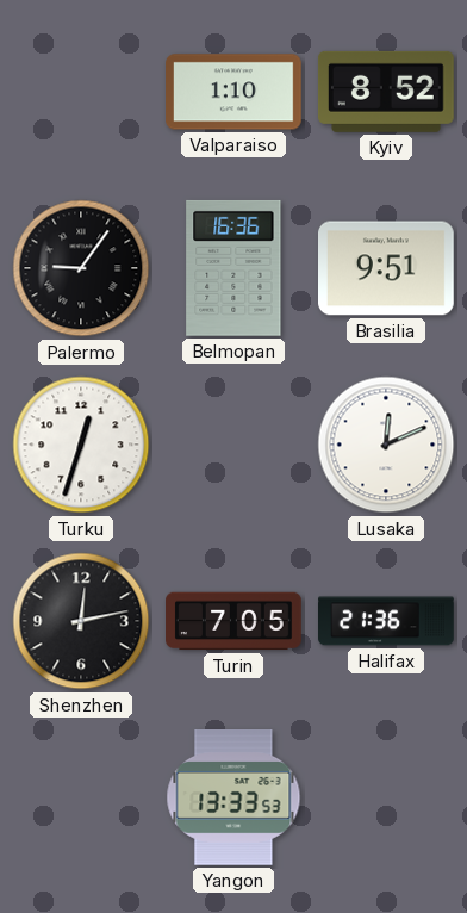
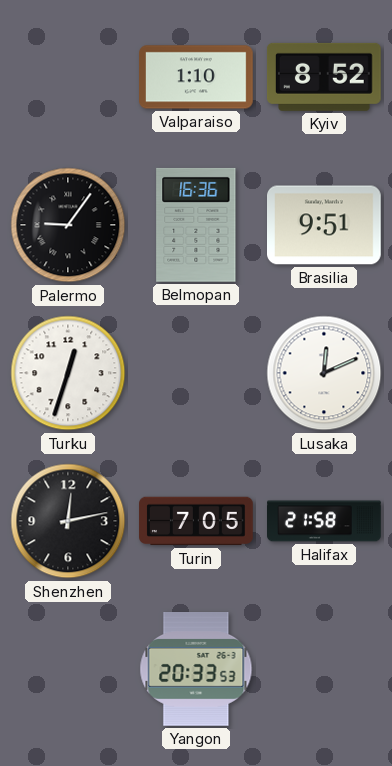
Halifax: 21:36 -> 21:58 (324, 521)
Yangon: 13:33 -> 20:33 (196, 670)
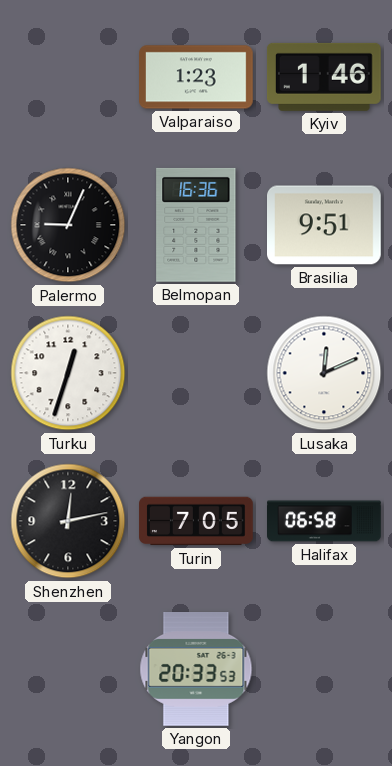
Valparaiso: 1:10 -> 1:23 (197, 77)
Kyiv: 8:52 -> 1:46 (324, 77)
Palermo: 9:06 -> 9:04 (68, 225)
Halifax: 21:58 -> 06:58 (324, 521)
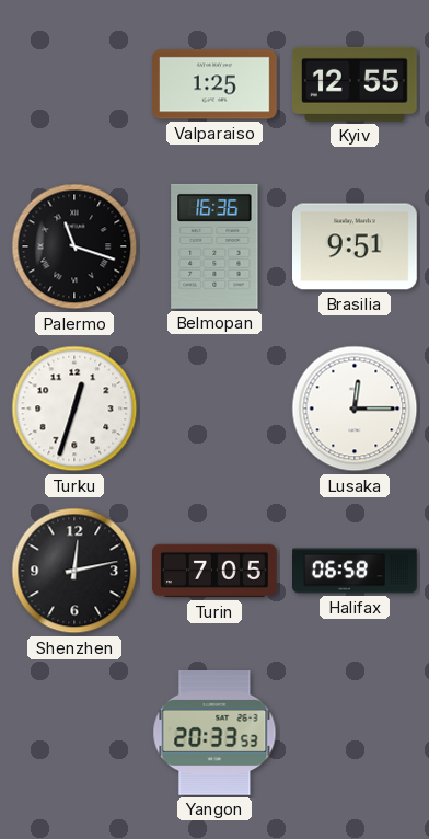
Valparaiso: 1:23 -> 1:25 (216, 84)
Kyiv: 1:46 -> 12:55 (355, 84)
Palermo: 9:04 -> 11:18 (74, 246)
Lusaka: 12:11 -> 12:15 (355, 409)
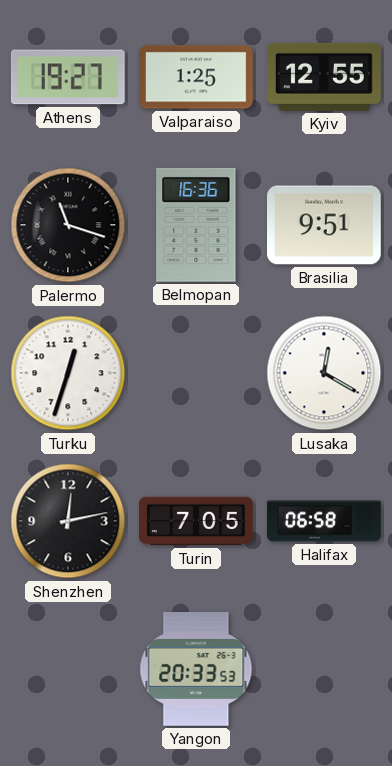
Athens: none -> 19:27 (68, 77)
Lusaka: 12:15 -> 12:20 (324, 373)
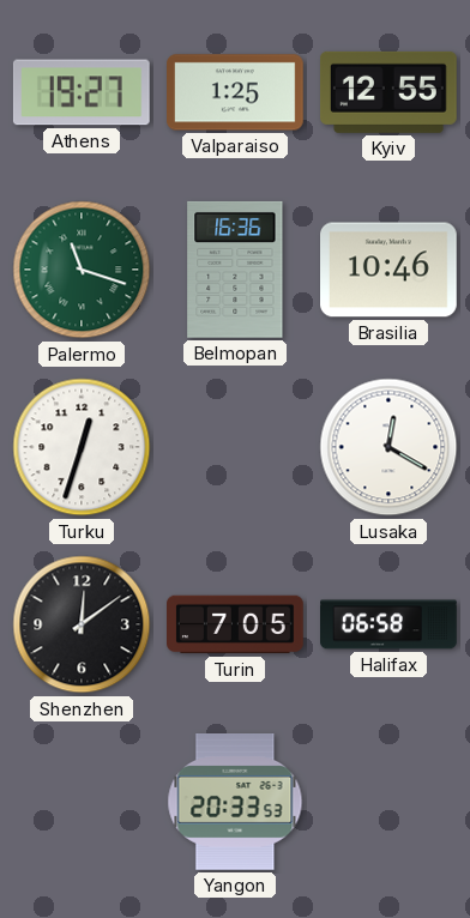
Palermo dial: black -> green (82, 270)
Brasilia: 9:51 -> 10:46 (390, 270)
Shenzhen: 12:13 -> 12:09 (82, 624)
